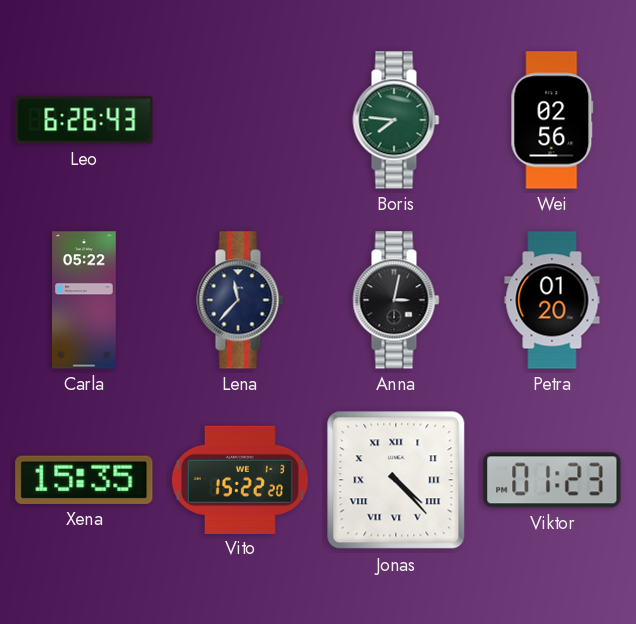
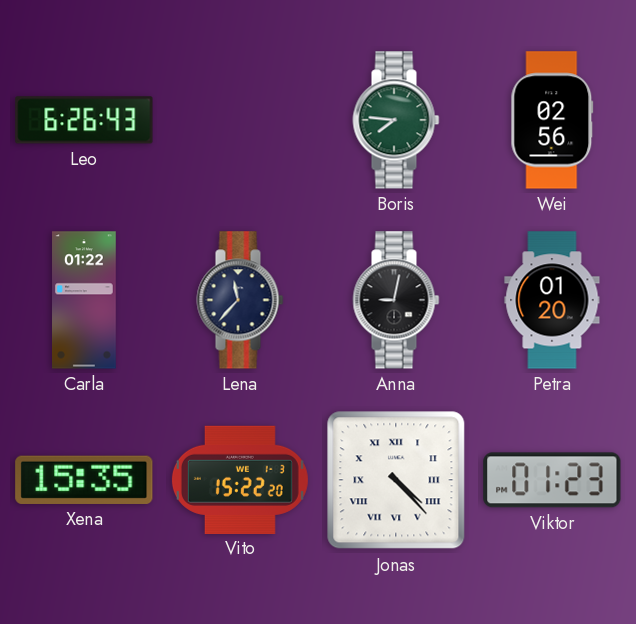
Carla: 05:22 -> 01:22 (85, 300)
Anna: 3:02 -> 9:02 (396, 300)
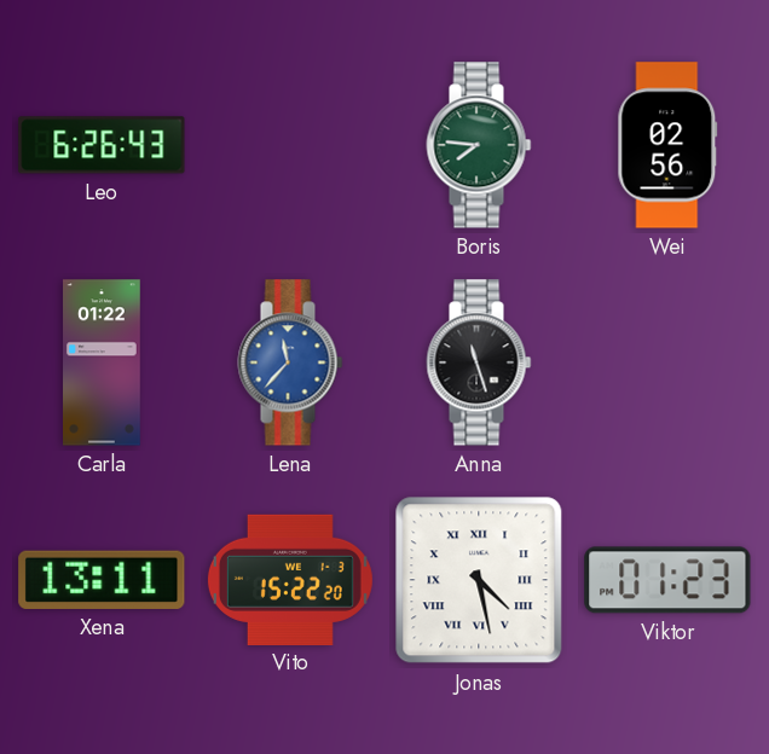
Lena dial: navy -> blue (290, 362)
Anna: 9:02 -> 11:27 (479, 362)
Petra: 01:20 -> none (552, 300)
Xena: 15:35 -> 13:11 (102, 580)
Jonas: 4:23 -> 4:28 (479, 580)
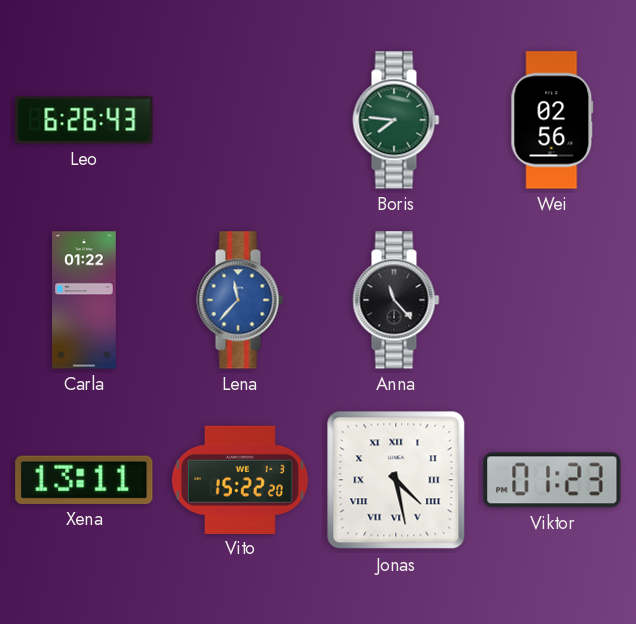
Anna: 11:27 -> 11:23 (396, 300)
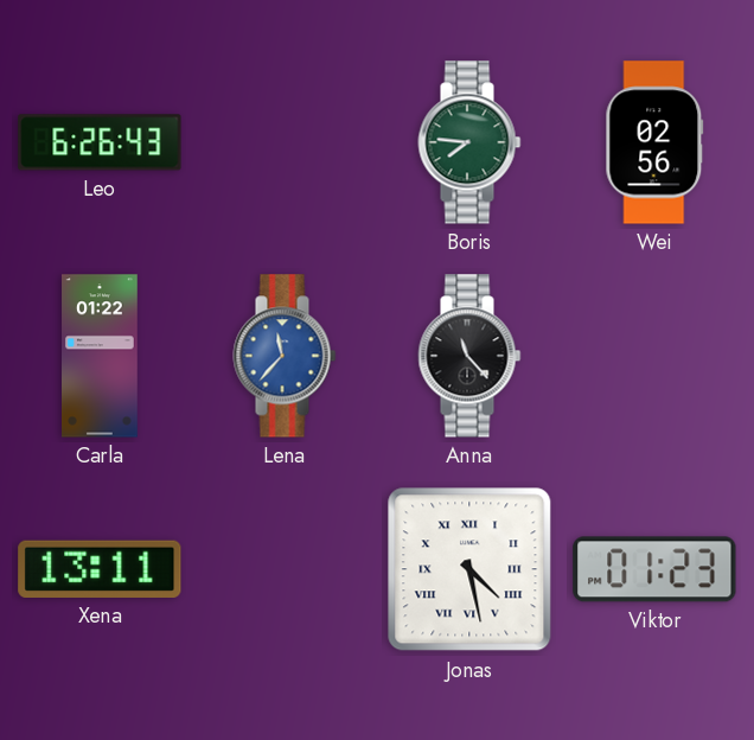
Vito: 15:22 -> none (240, 479)
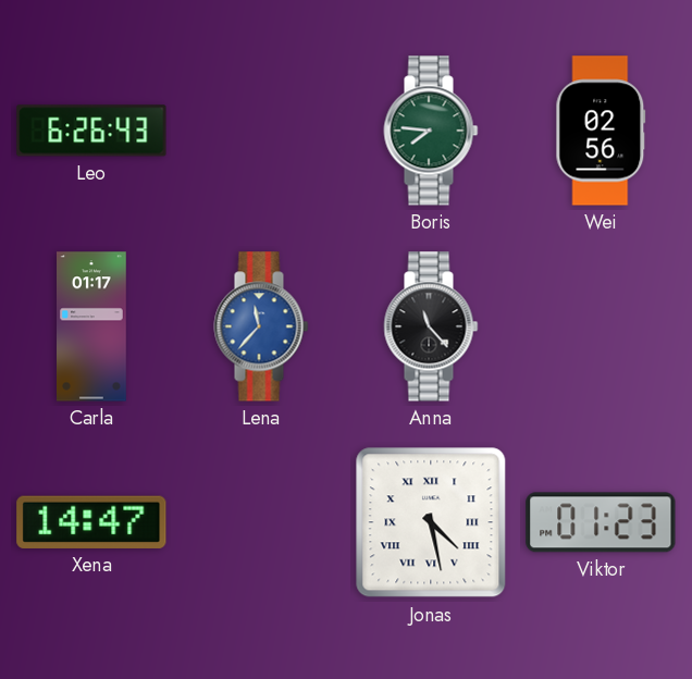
Carla: 01:22 -> 01:17 (92, 326)
Xena: 13:11 -> 14:47 (91, 522)
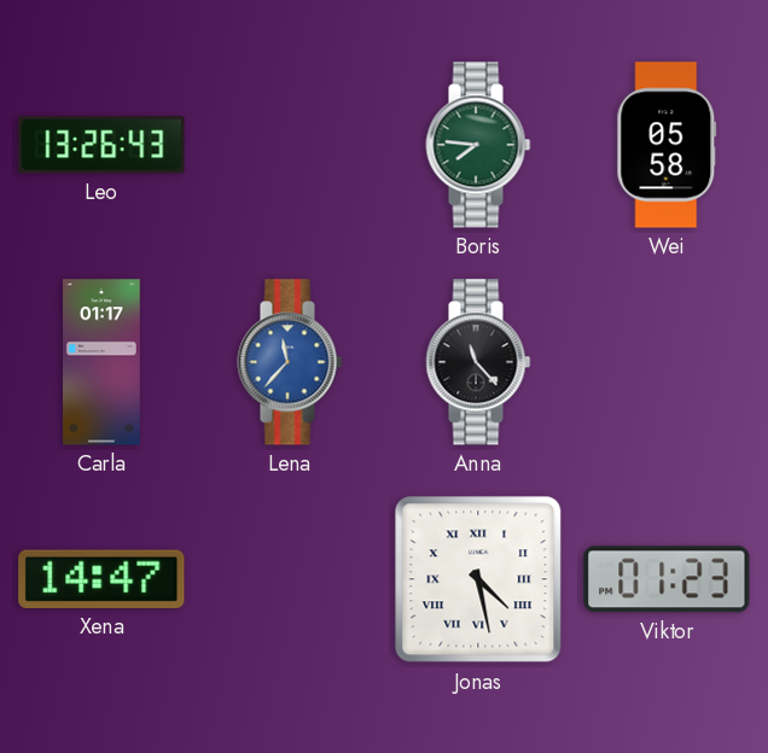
Leo: 6:26 -> 13:26 (101, 145)
Wei: 02:56 -> 05:58 (667, 145)
